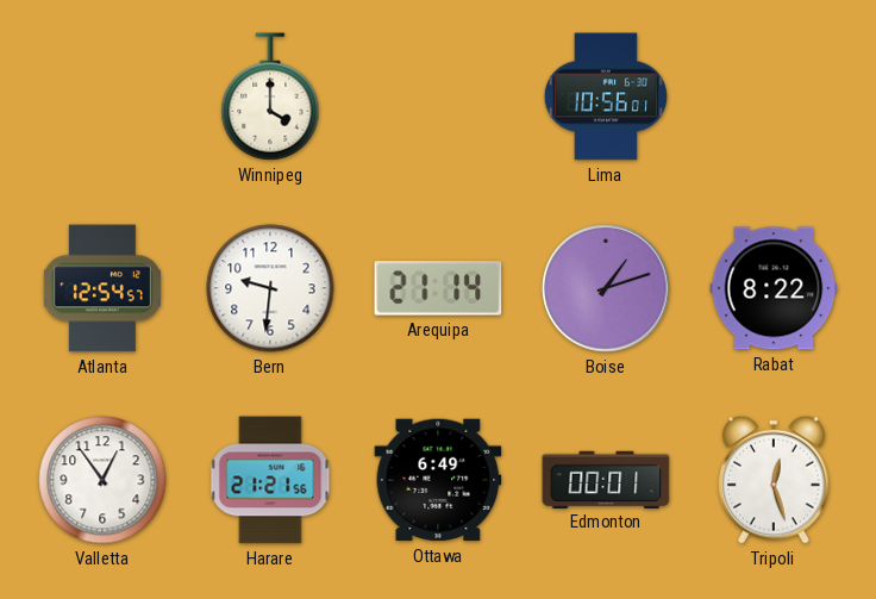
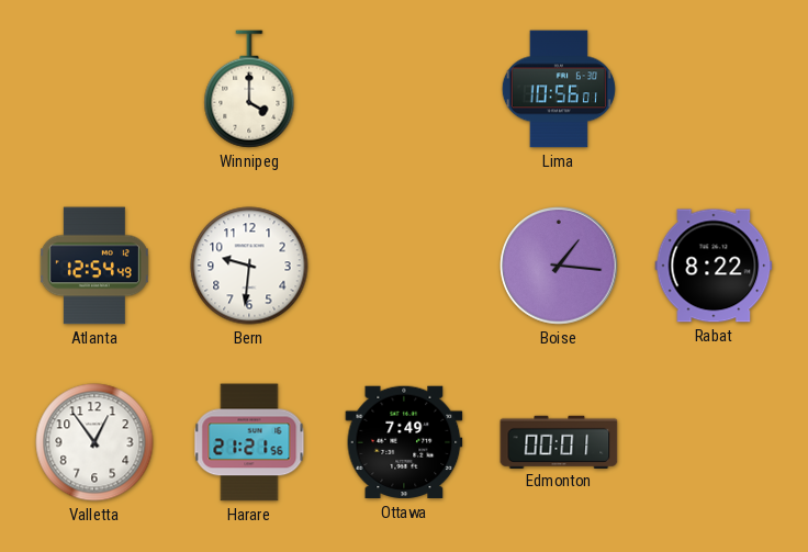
Atlanta: 12:54:57 -> 12:54:49 (94, 266)
Arequipa: 21:14 -> none (438, 288)
Boise: 1:12 -> 1:16 (559, 266)
Ottawa: 6:49 -> 7:49 (404, 442)
Tripoli: 12:27 -> none (775, 480)
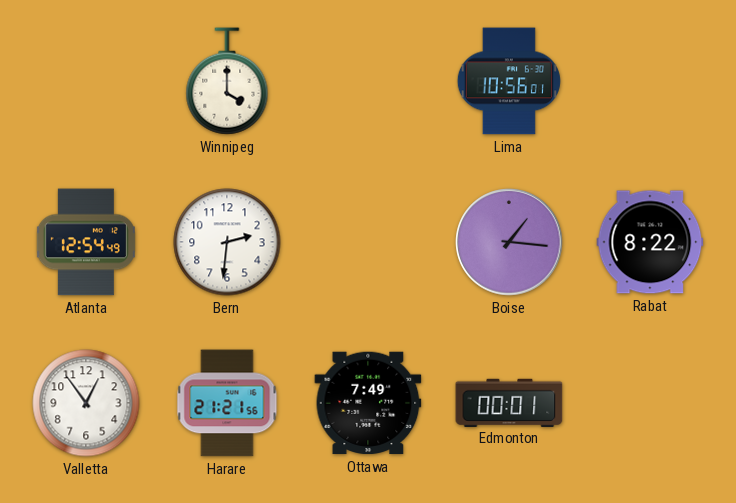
Bern: 9:31 -> 2:31 (227, 242)
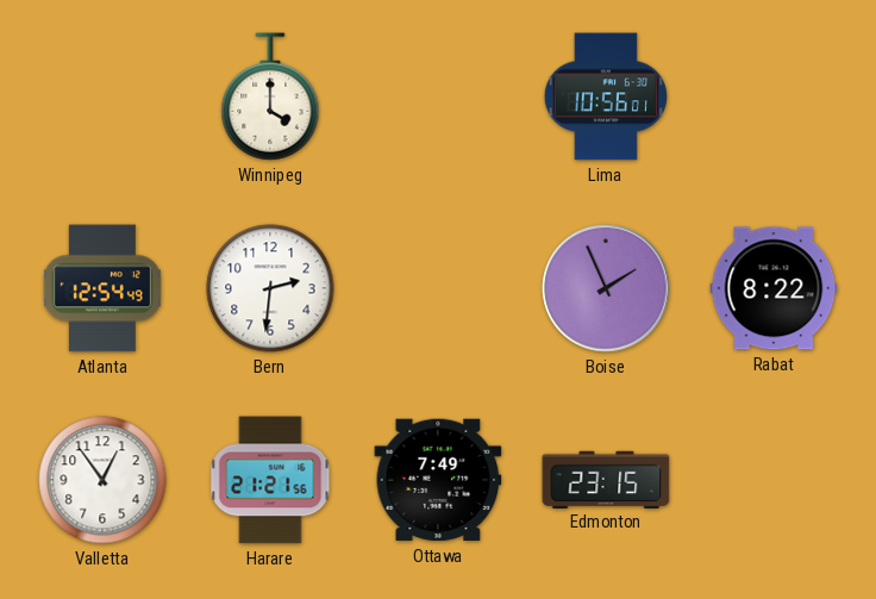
Boise: 1:16 -> 1:56 (606, 288)
Edmonton: 00:01 -> 23:15 (606, 479)
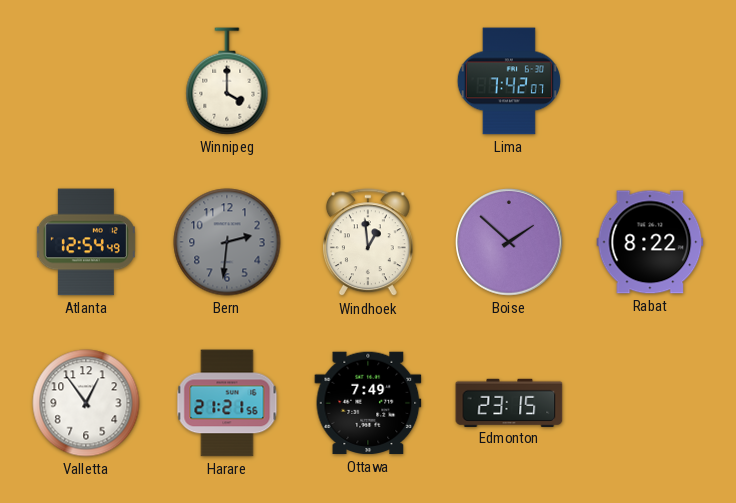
Lima: 10:56 -> 7:42 (509, 81)
Bern dial: white -> grey (227, 242)
Windhoek: none -> 12:59 (368, 243)
Boise: 1:56 -> 1:52 (509, 242)
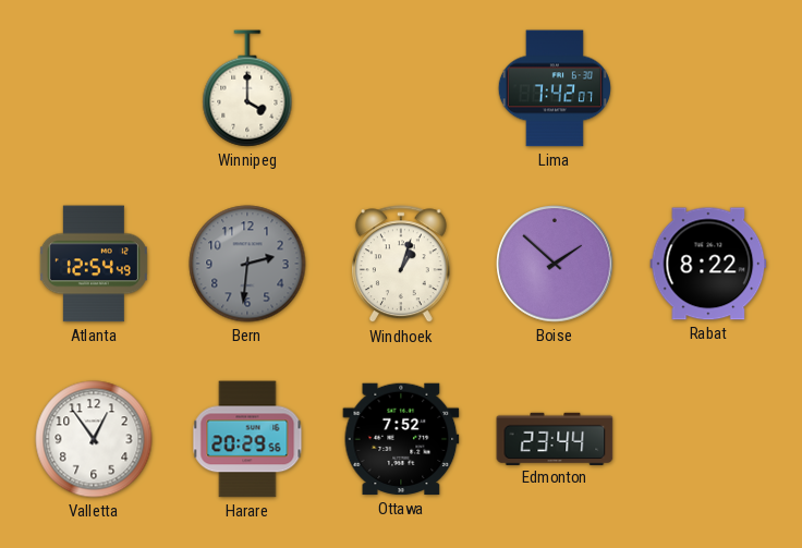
Windhoek: 12:59 -> 1:03 (401, 265)
Harare: 21:21 -> 20:29 (247, 439)
Ottawa: 7:49 -> 7:52 (401, 439)
Edmonton: 23:15 -> 23:44 (555, 438)
